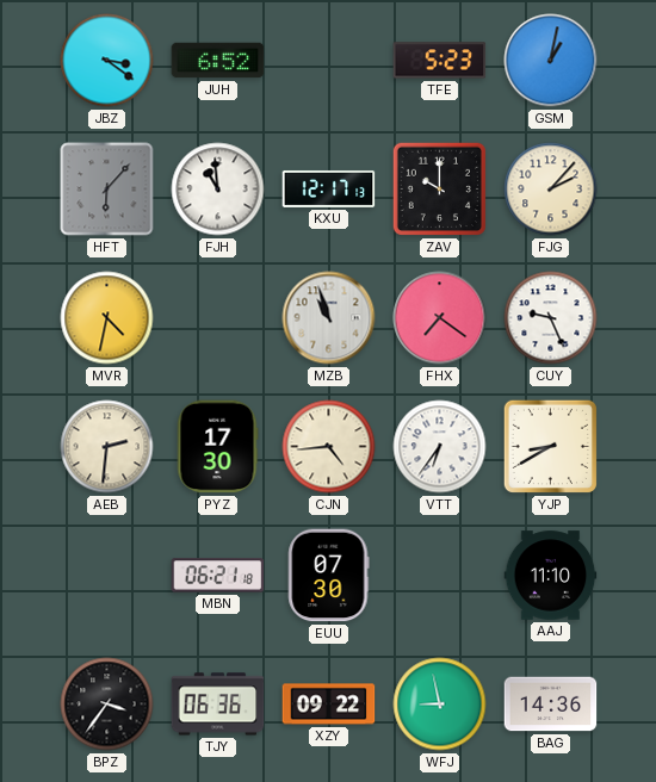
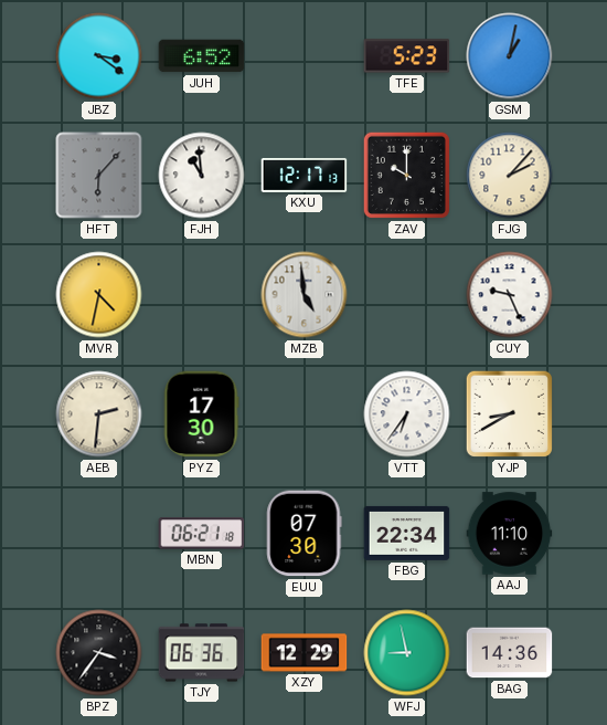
MZB: 10:57 -> 4:59 (305, 295)
FHX: 7:21 -> none (440, 318)
CJN: 4:44 -> none (329, 447)
FBG: none -> 22:34 (407, 533)
XZY: 09:22 -> 12:29 (305, 653)
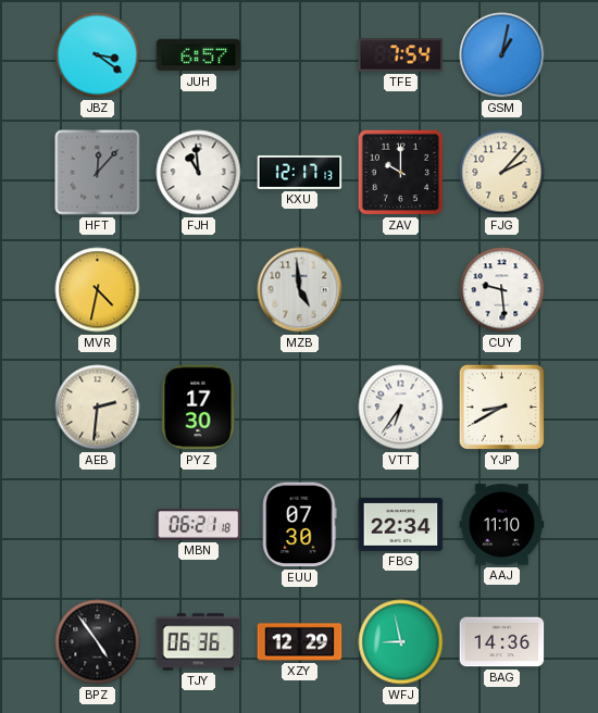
JUH: 6:52 -> 6:57 (199, 55)
TFE: 5:23 -> 7:54 (401, 55)
HFT: 6:07 -> 12:07 (98, 173)
CUY: 9:26 -> 9:29 (502, 290)
BPZ: 3:36 -> 4:54 (98, 642)
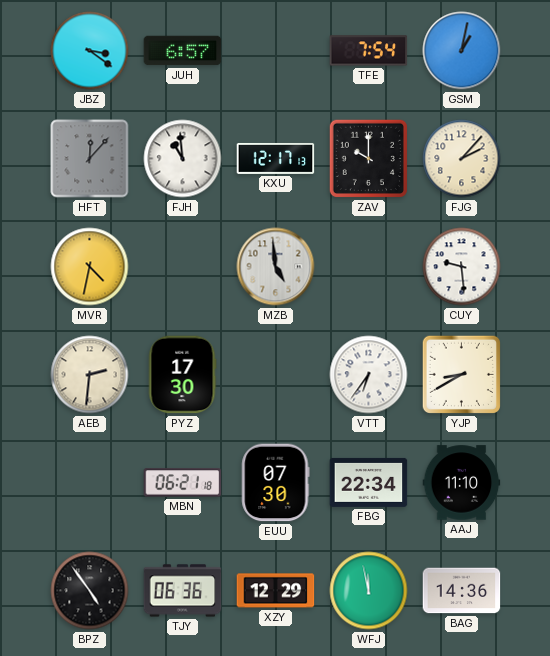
WFJ: 8:58 -> 11:58 (369, 591)
